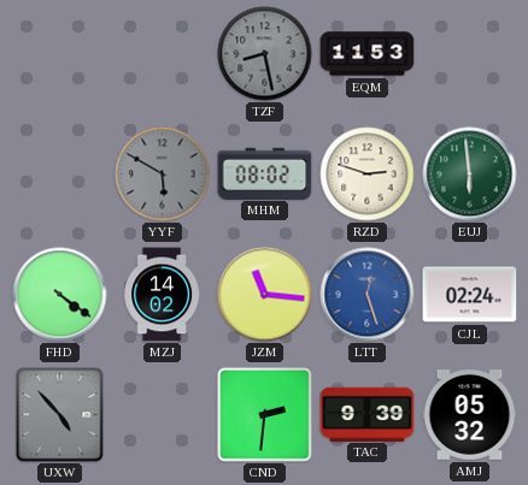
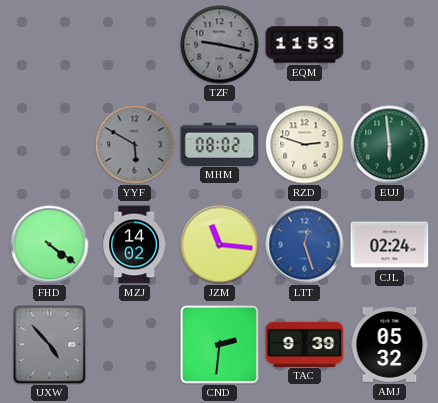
TZF: 8:28 -> 9:17 (220, 45)
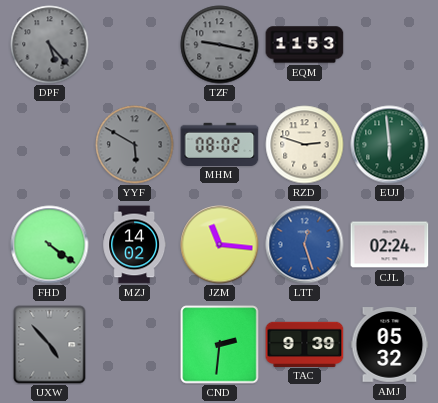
DPF: none -> 5:23 (50, 45)
